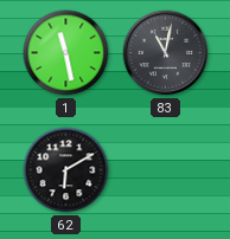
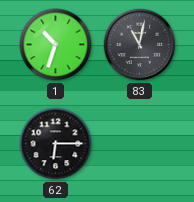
1: 11:28 -> 10:33 (56, 45)
62: 6:10 -> 6:15 (56, 144)
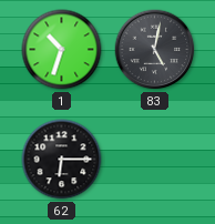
83: 11:02 -> 5:02 (155, 50)
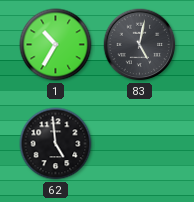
1: 10:33 -> 10:35 (56, 45)
62: 6:15 -> 4:59 (56, 144)
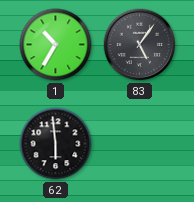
83: 5:02 -> 5:06 (140, 45)
62: 4:59 -> 5:59 (56, 144)
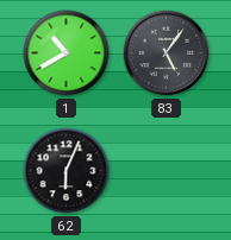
1: 10:35 -> 10:40 (67, 53)
62: 5:59 -> 6:04 (67, 171)
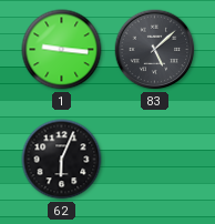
1: 10:40 -> 9:16 (62, 50)
83: 5:06 -> 5:08 (155, 50)
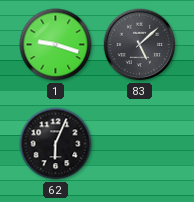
1: 9:16 -> 9:18 (56, 45)
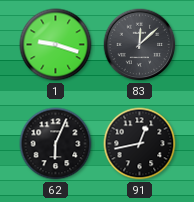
83: 5:08 -> 12:08 (140, 45)
91: none -> 12:43 (140, 144)
